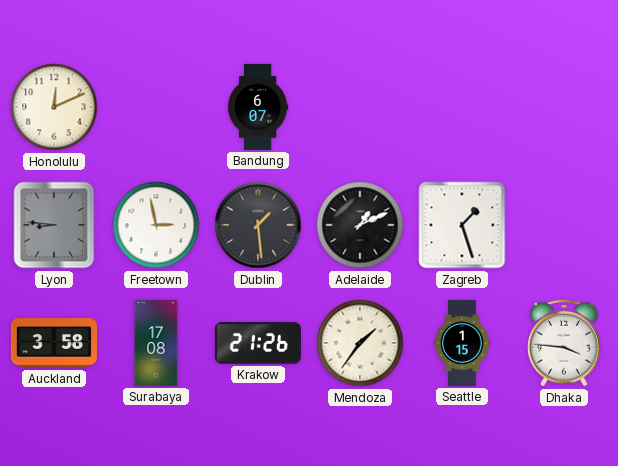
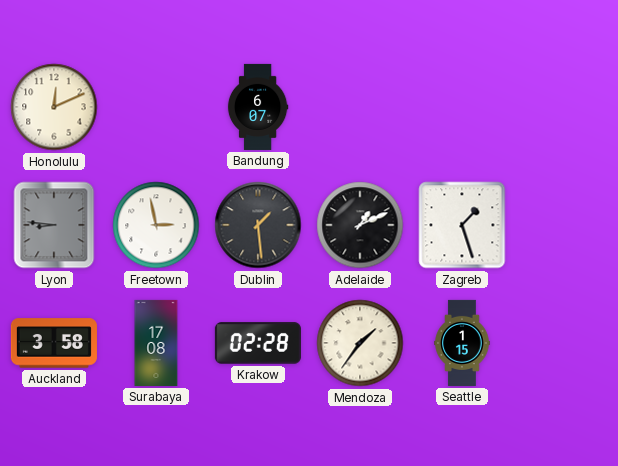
Krakow: 21:26 -> 02:28 (258, 343)
Dhaka: 3:46 -> none (564, 343)
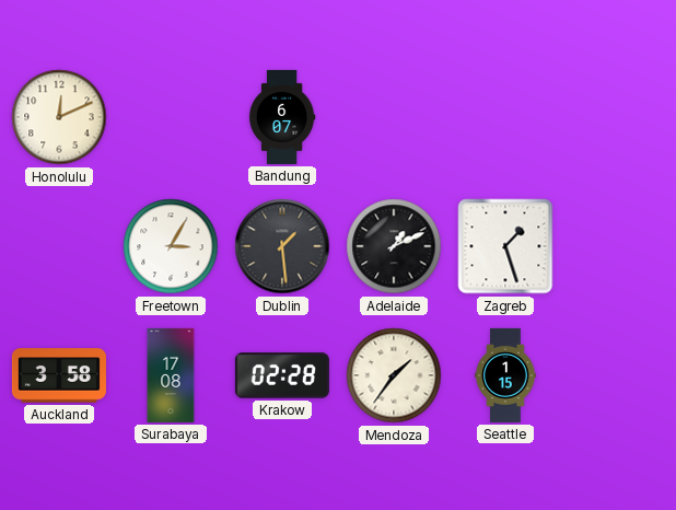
Lyon: 8:46 -> none (54, 225)
Freetown: 2:58 -> 3:05 (171, 246)
